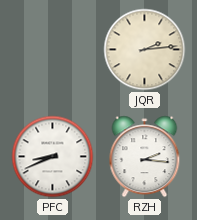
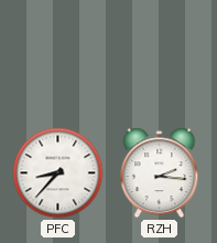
JQR: 2:14 -> none (145, 50)
PFC: 8:41 -> 8:37 (58, 173)
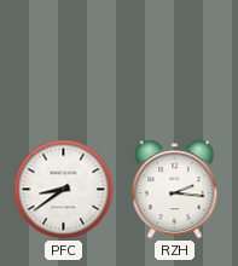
PFC: 8:37 -> 8:39 (64, 190)
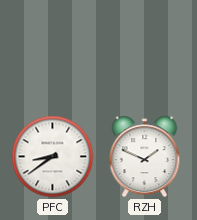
RZH: 2:16 -> 1:49 (145, 157)
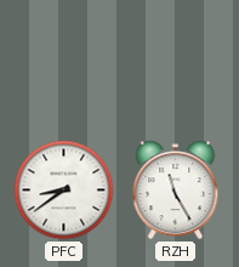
RZH: 1:49 -> 11:25 (176, 191)
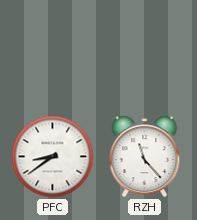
RZH: 11:25 -> 11:23 (145, 157)
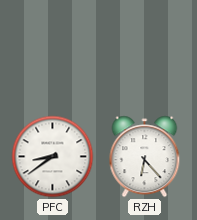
RZH: 11:23 -> 6:23 (145, 157)
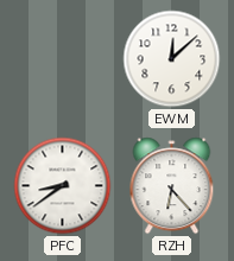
EWM: none -> 12:08 (172, 59)
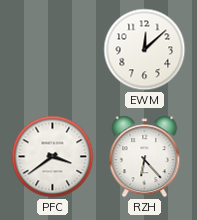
PFC: 8:39 -> 3:39 (53, 157)
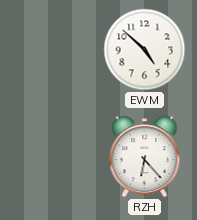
EWM: 12:08 -> 4:52 (145, 50)
PFC: 3:39 -> none (53, 157)
